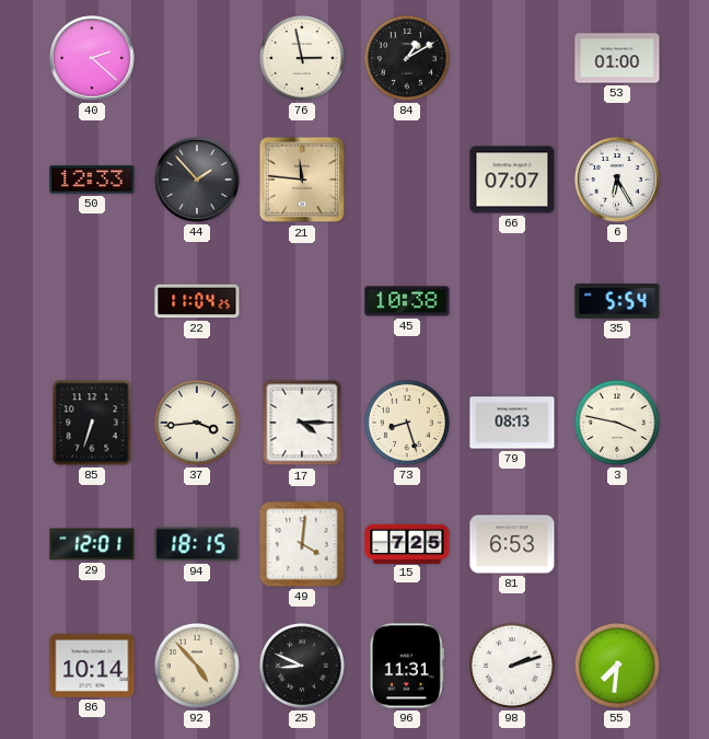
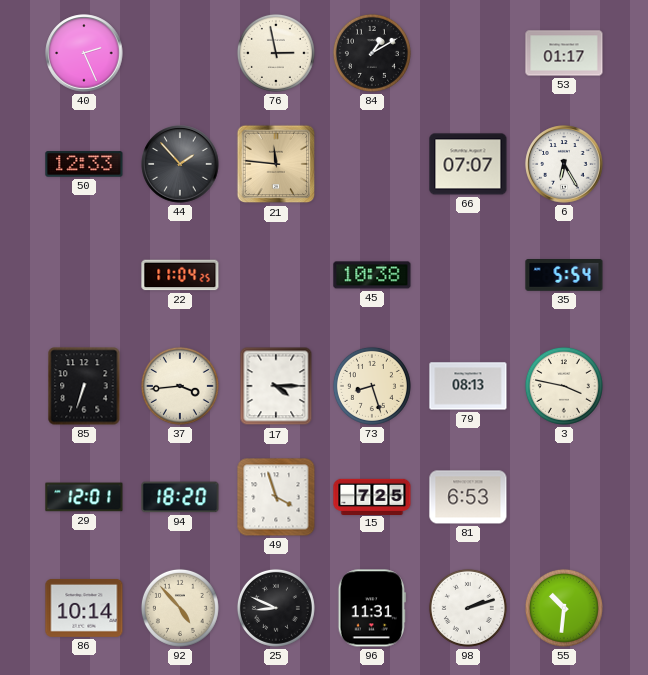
40: 2:22 -> 2:26 (84, 53)
53: 01:00 -> 01:17 (564, 53)
94: 18:15 -> 18:20 (180, 497)
49: 4:01 -> 3:57 (276, 497)
55: 7:31 -> 10:31 (564, 608)
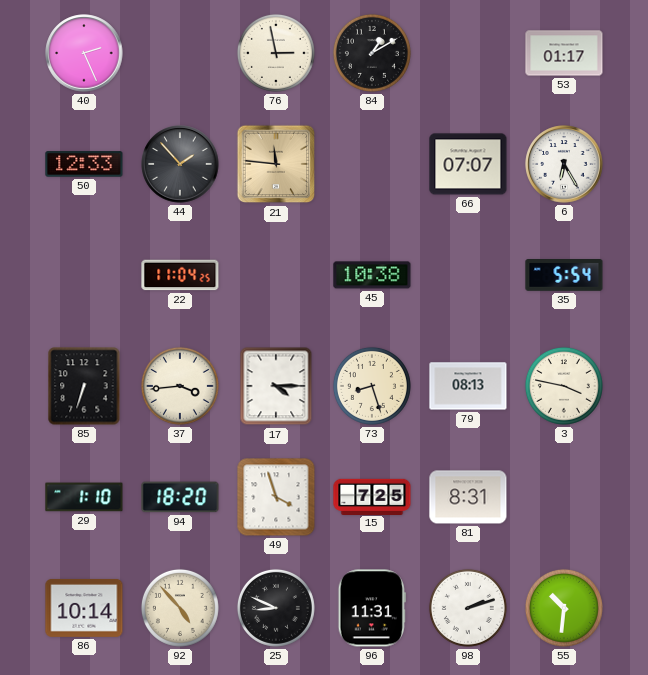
29: 12:01 -> 1:10 (84, 497)
81: 6:53 -> 8:31 (468, 497)
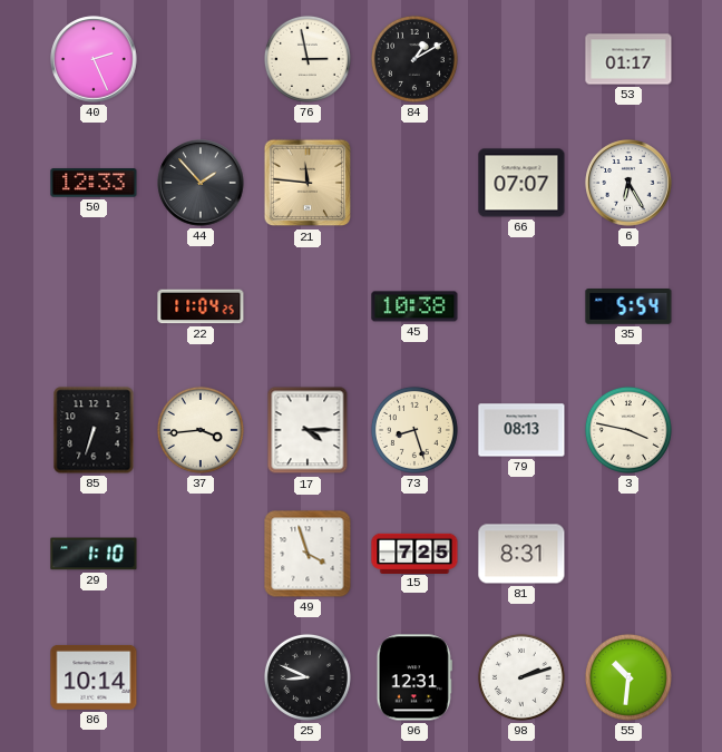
94: 18:20 -> none (180, 497)
92: 4:53 -> none (180, 608)
96: 11:31 -> 12:31 (414, 677)
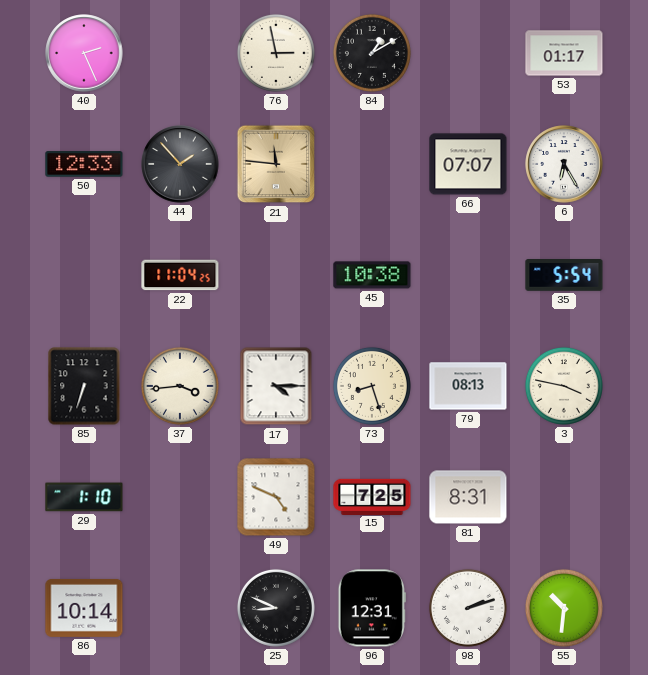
49: 3:57 -> 4:49 (276, 497)
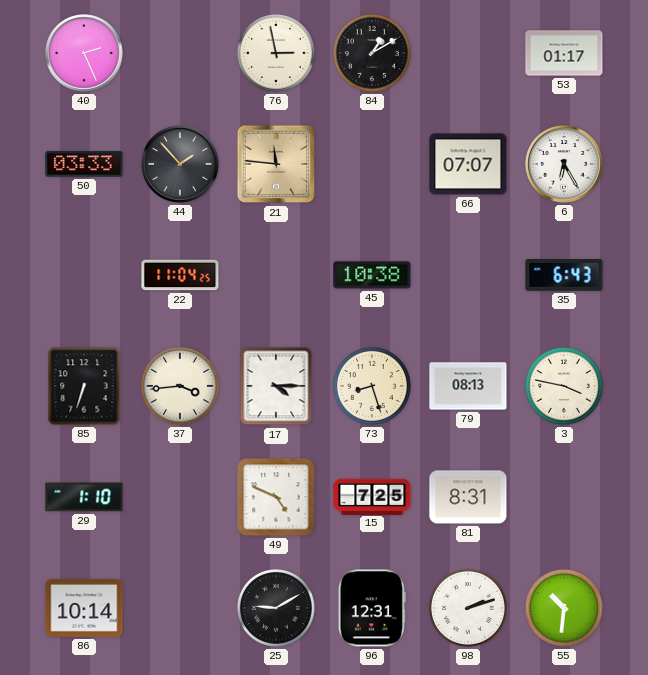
50: 12:33 -> 03:33 (84, 164)
35: 5:54 -> 6:43 (564, 276)
25: 8:49 -> 9:10 (276, 608)
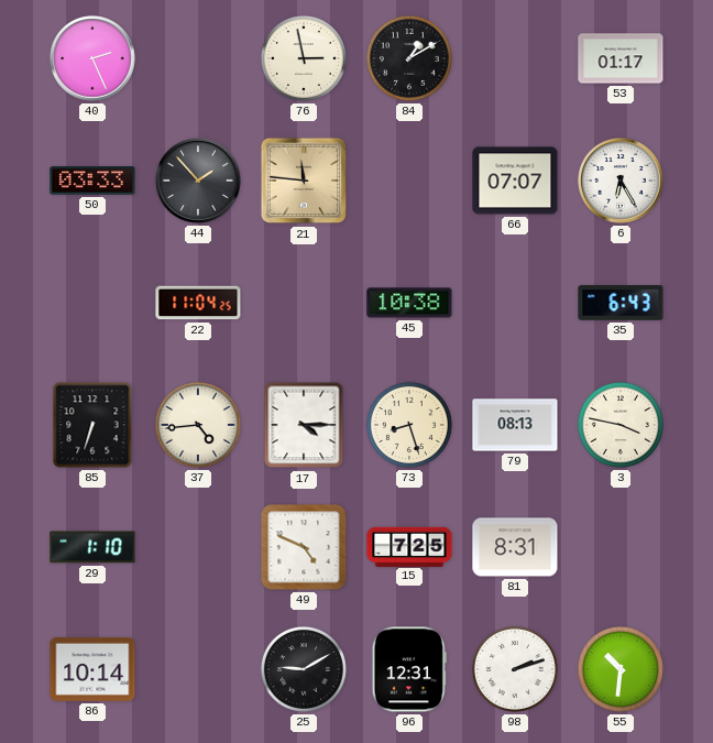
37: 3:44 -> 4:44 (198, 425)
